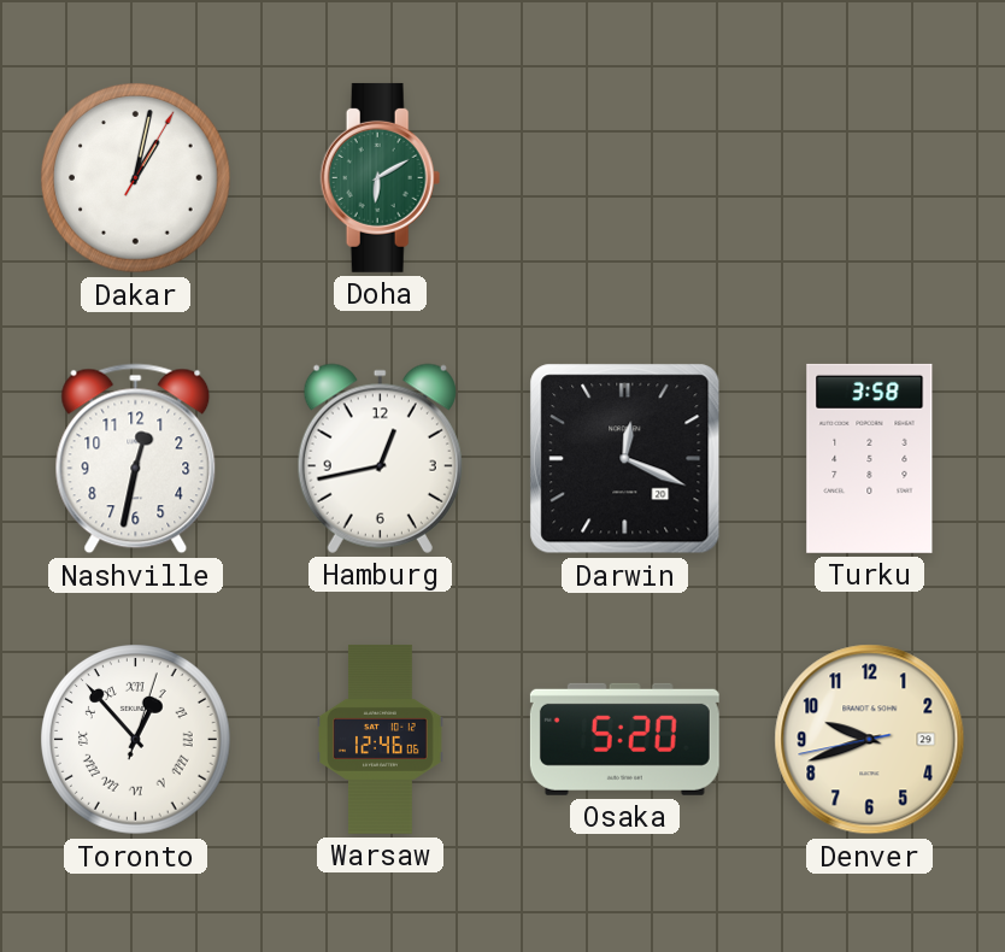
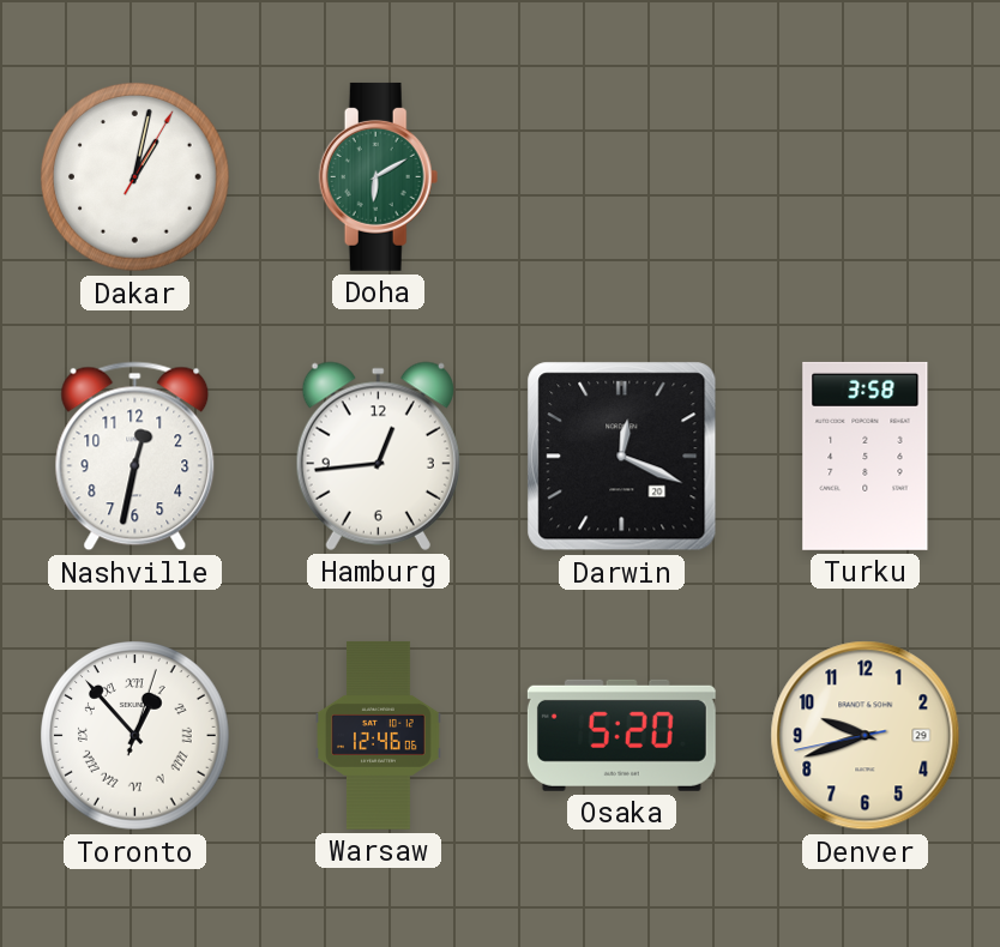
Hamburg: 12:43 -> 12:44 (378, 456)
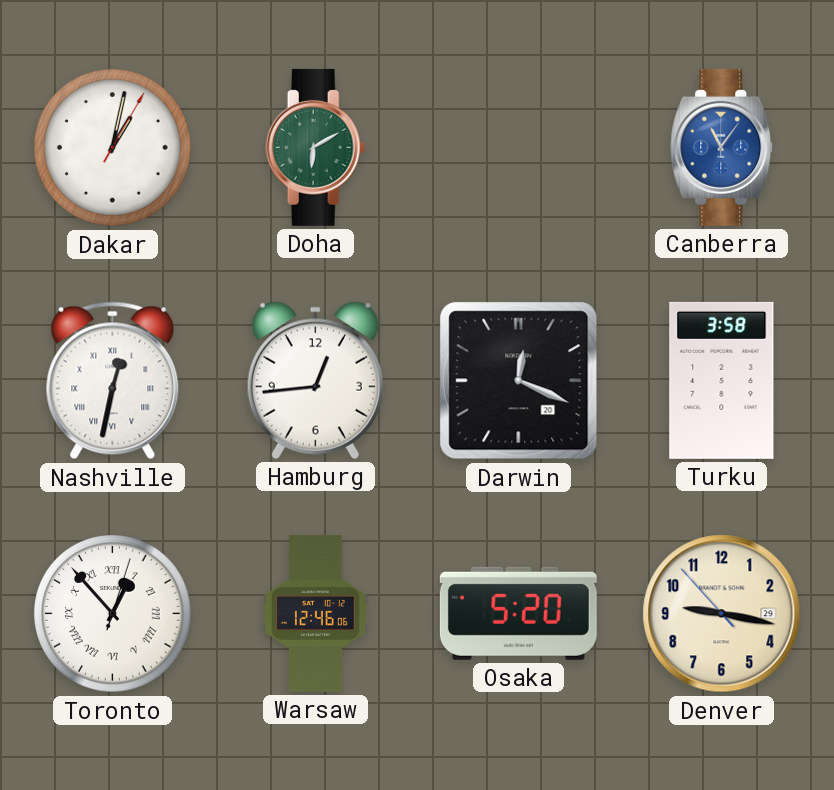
Canberra: none -> 11:06 (722, 147)
Nashville numerals: Arabic -> Roman (113, 381)
Denver: 9:41 -> 9:16 (722, 614)
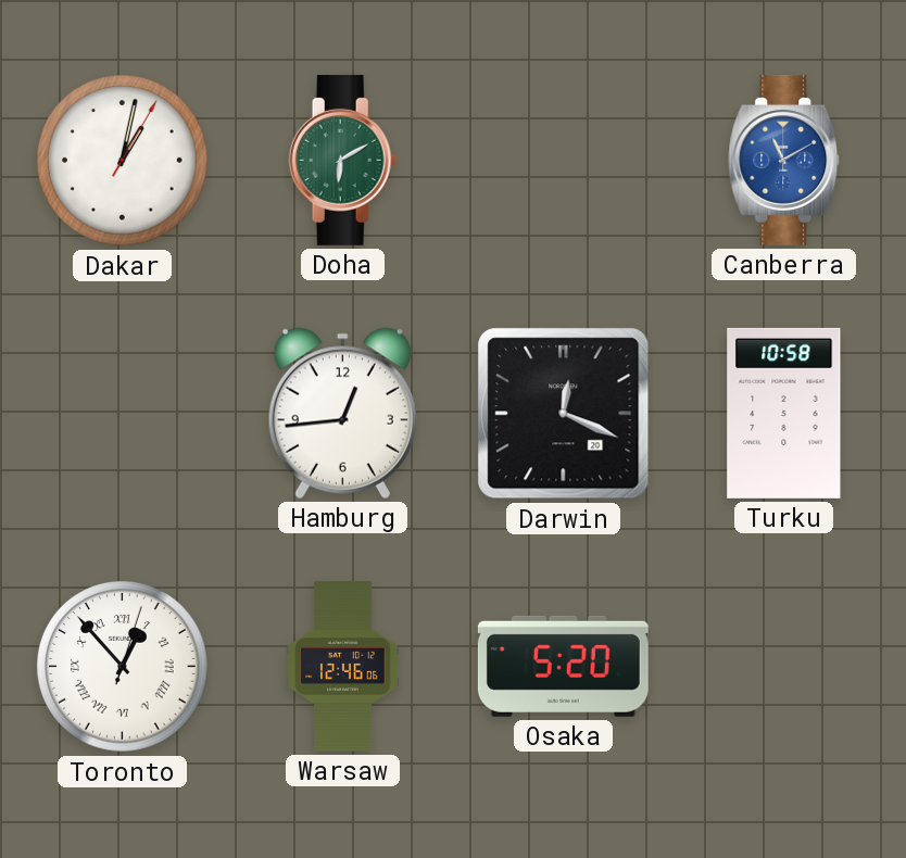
Canberra: 11:06 -> 11:10 (784, 160)
Nashville: 12:32 -> none (113, 381)
Turku: 3:58 -> 10:58 (784, 413)
Denver: 9:16 -> none (722, 614)
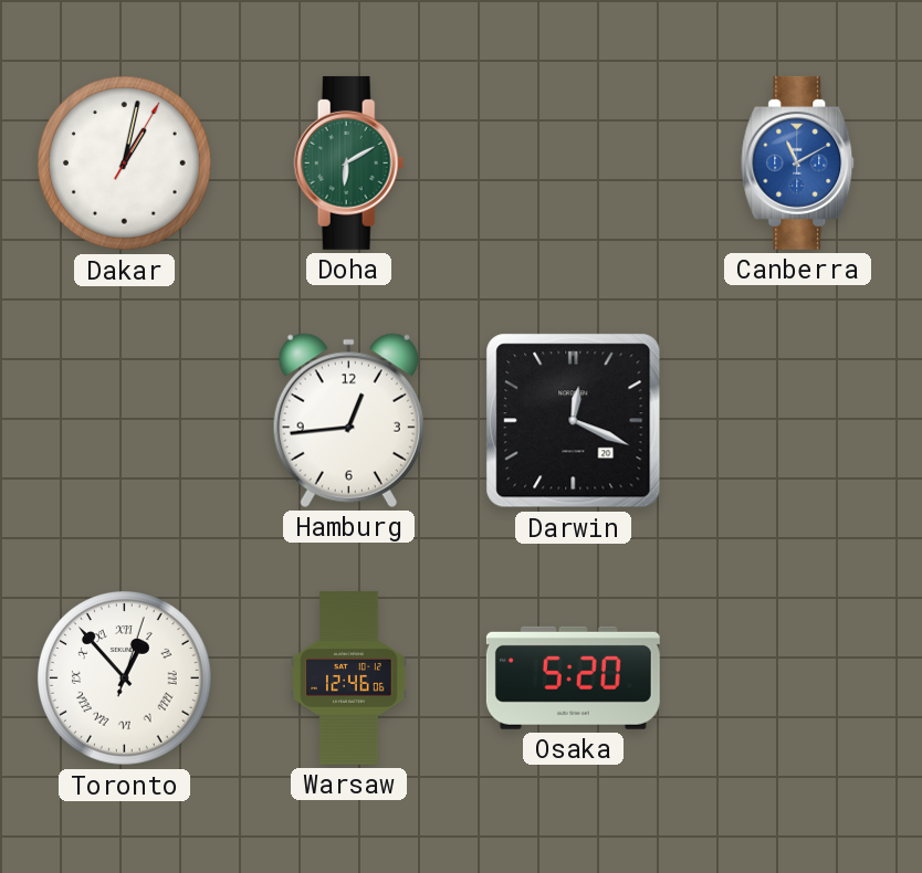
Turku: 10:58 -> none (784, 413)
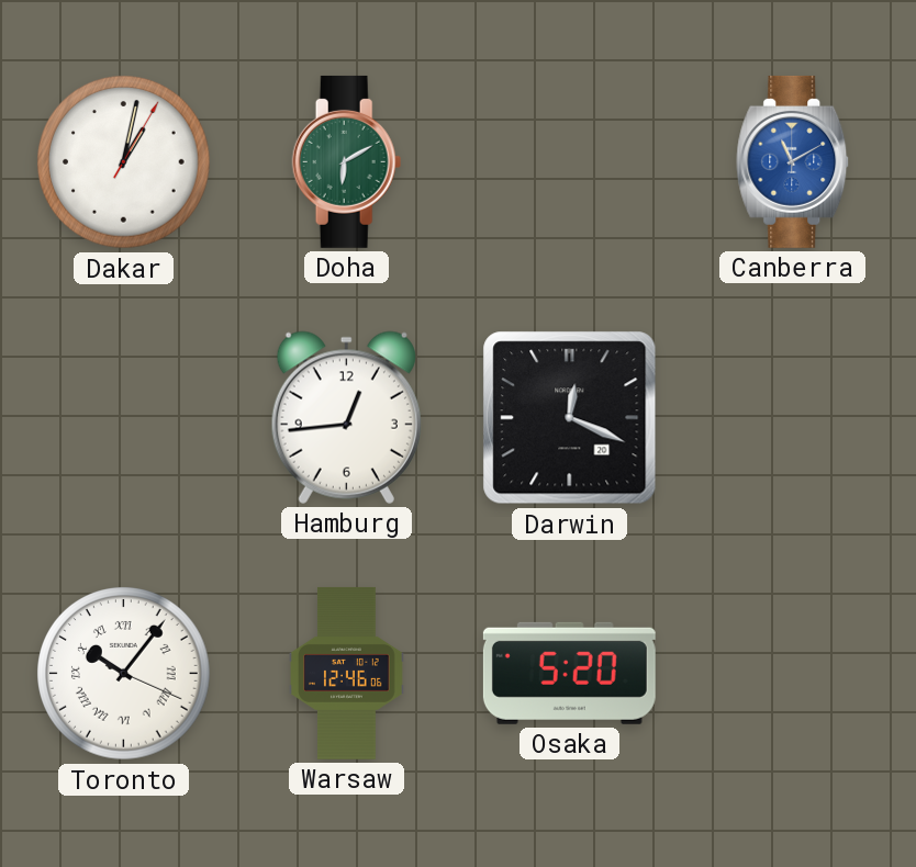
Toronto: 12:53 -> 10:06 (124, 674)
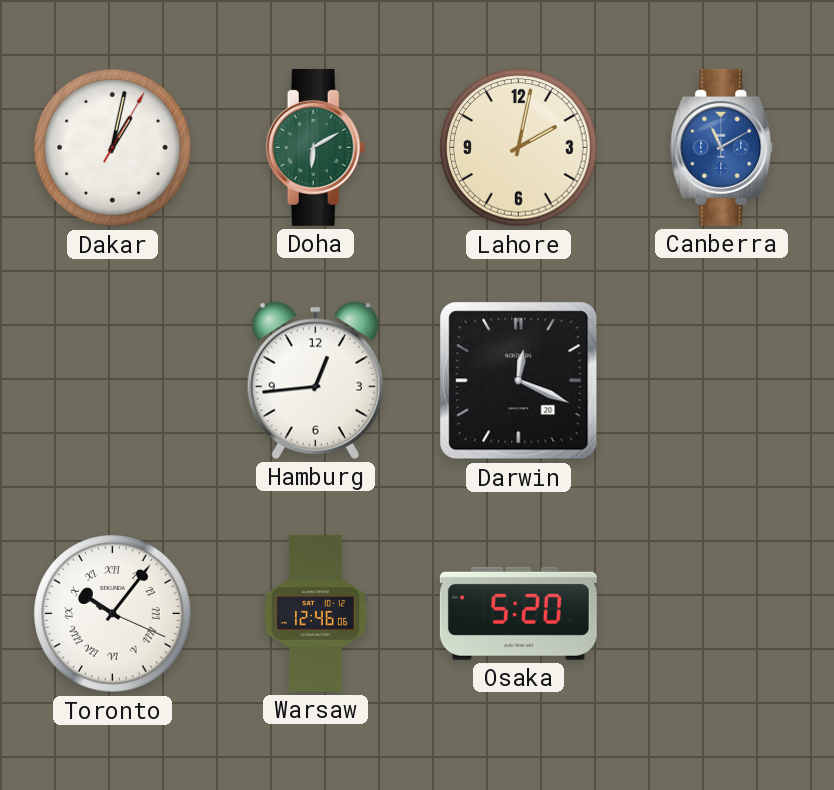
Lahore: none -> 2:02 (519, 148)
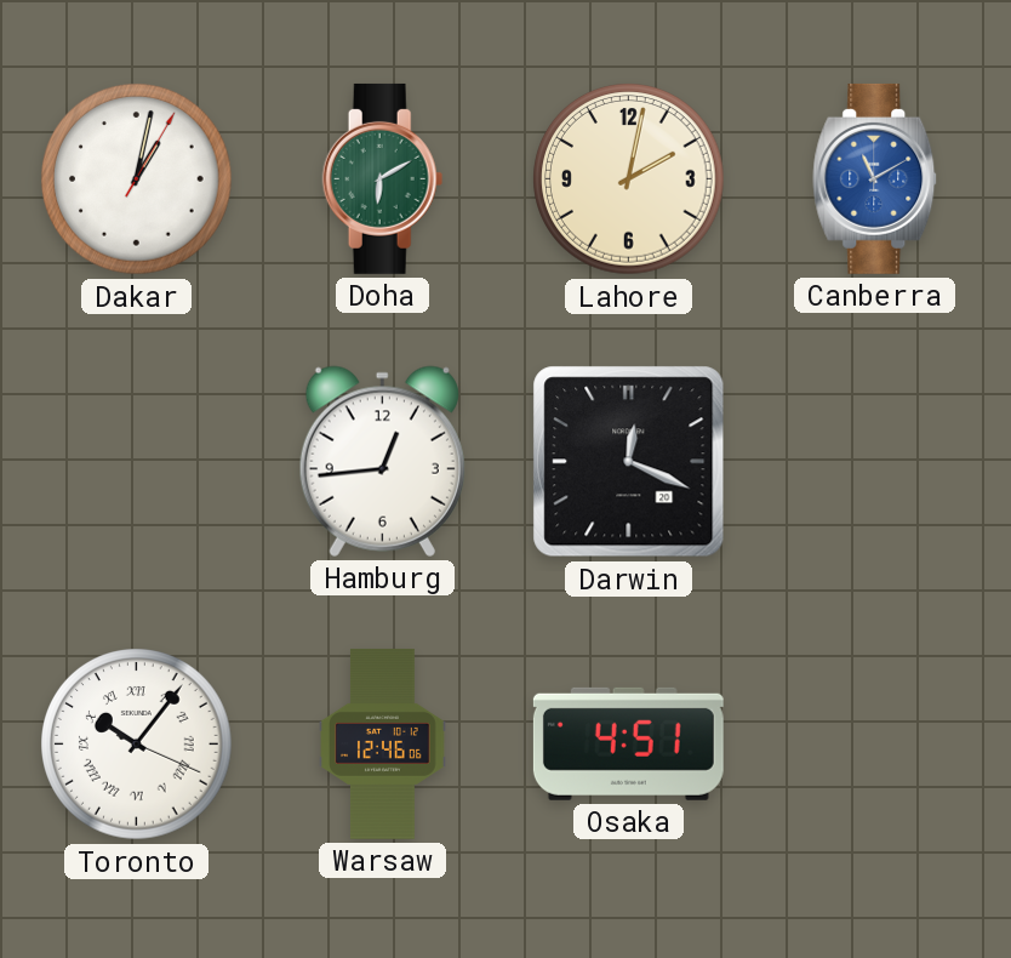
Osaka: 5:20 -> 4:51 (628, 743)
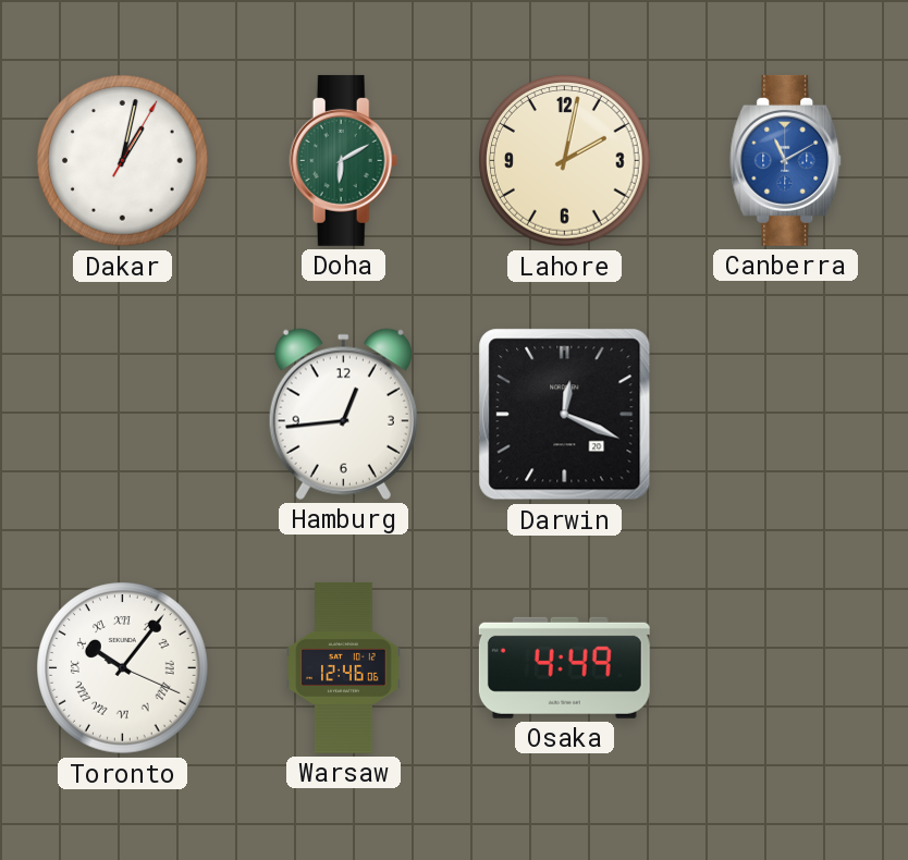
Osaka: 4:51 -> 4:49 (564, 667)
